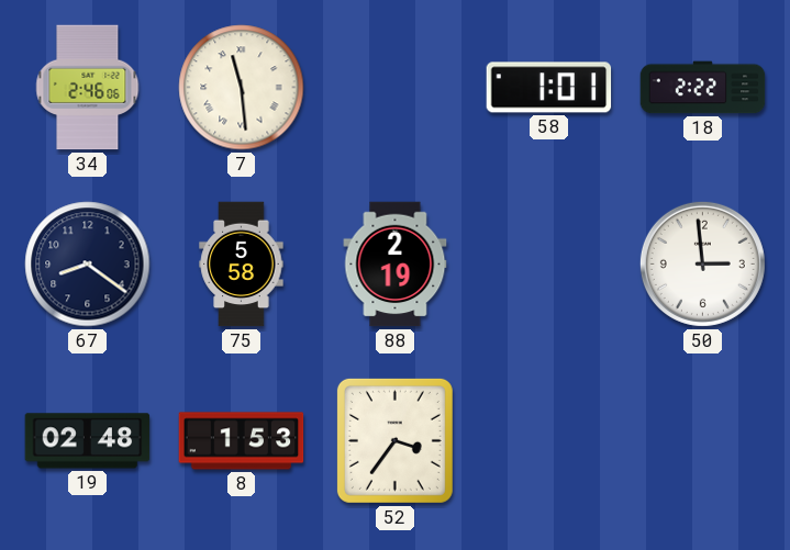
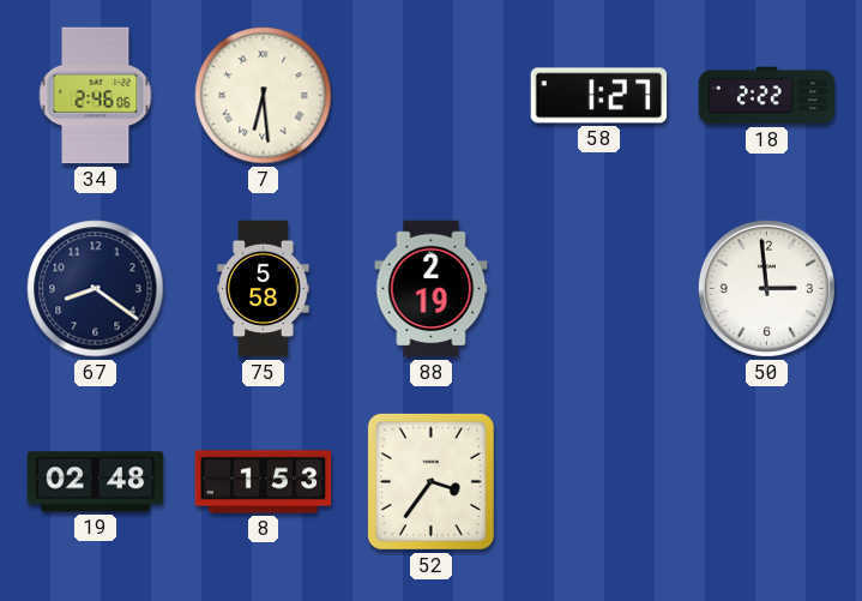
7: 11:29 -> 6:29 (264, 96)
58: 1:01 -> 1:27 (599, 96)
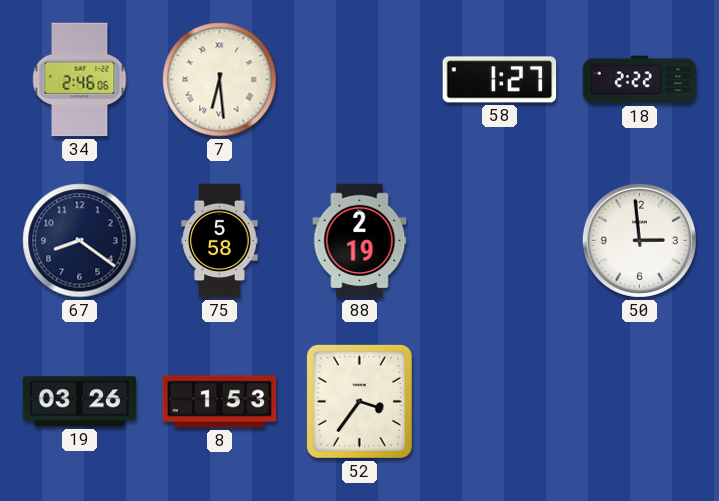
19: 02:48 -> 03:26 (80, 402)
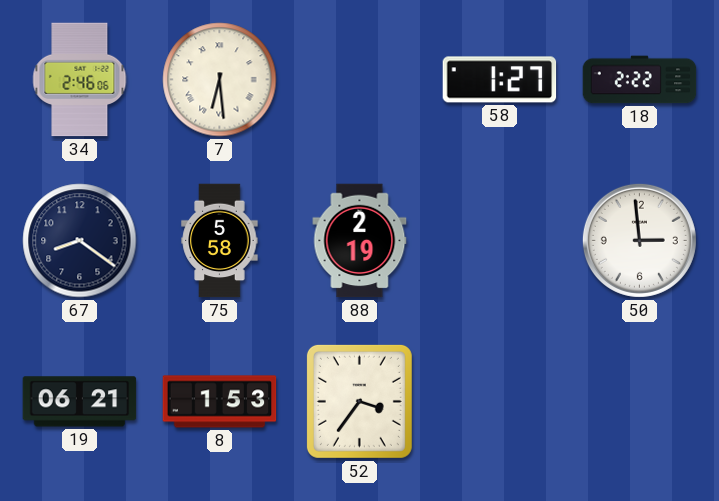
19: 03:26 -> 06:21 (80, 402)
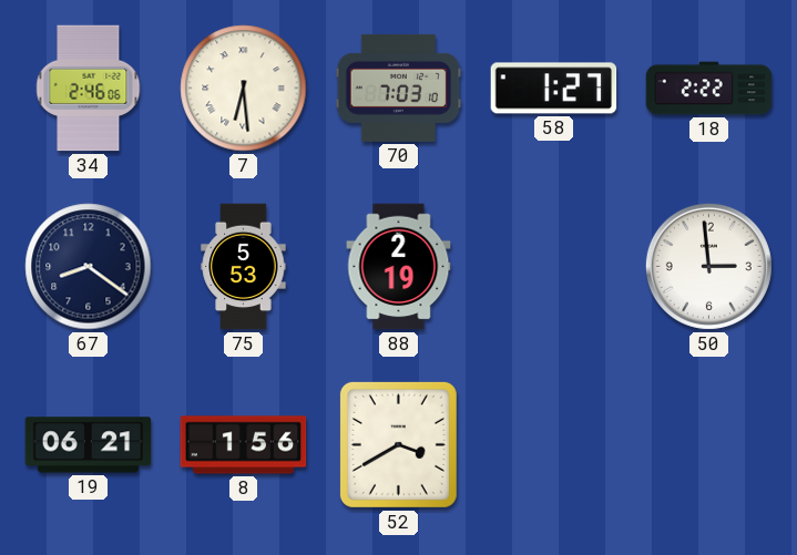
70: none -> 7:03 (399, 88)
75: 5:58 -> 5:53 (244, 267)
8: 1:53 -> 1:56 (244, 445)
52: 3:36 -> 3:40 (398, 444)
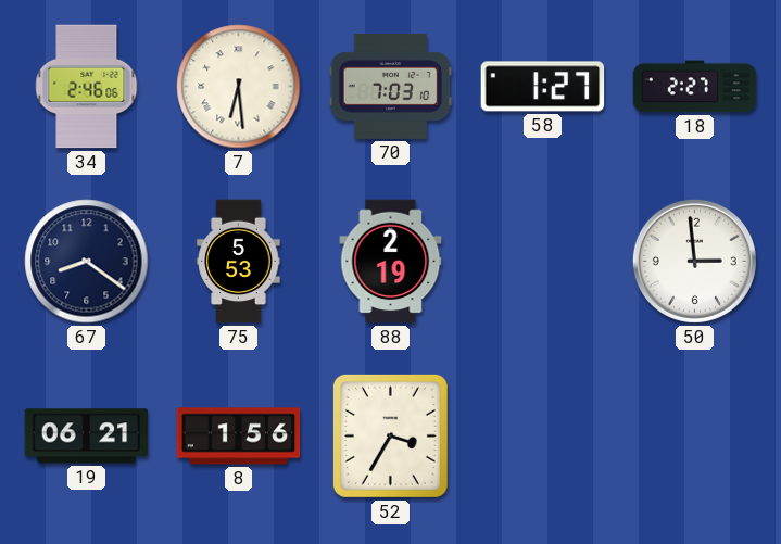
18: 2:22 -> 2:27 (695, 87)
52: 3:40 -> 3:35 (390, 435)
